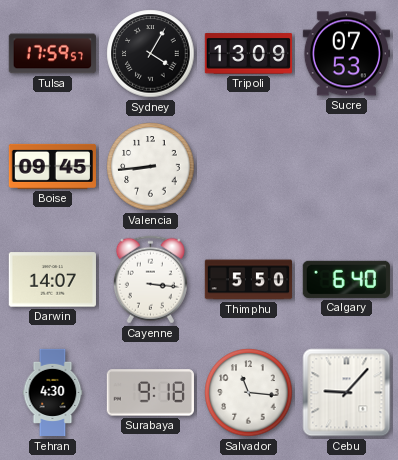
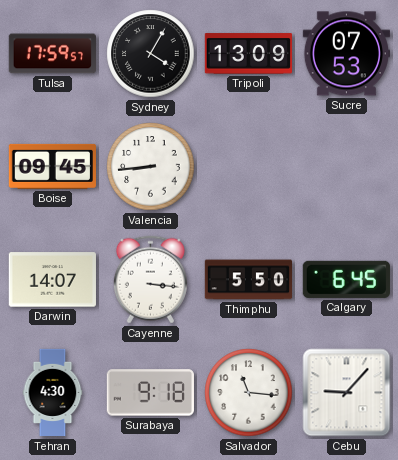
Calgary: 6:40 -> 6:45 (346, 279)
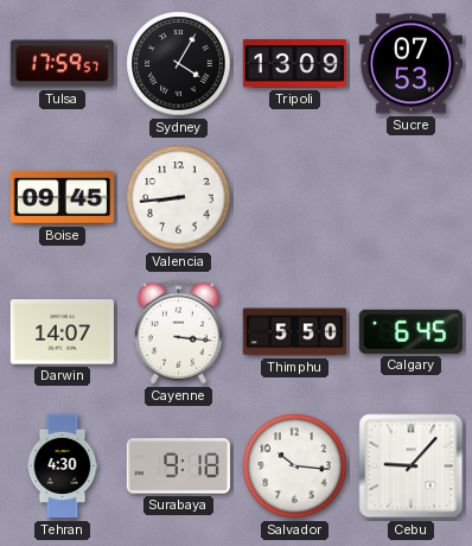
Salvador: 11:16 -> 10:16 (295, 466)
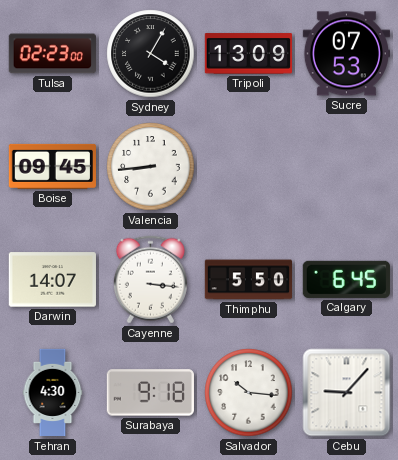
Tulsa: 17:59 -> 02:23 (52, 54)
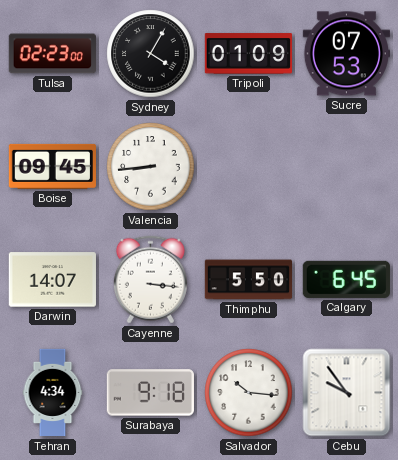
Tripoli: 13:09 -> 01:09 (248, 54)
Tehran: 4:30 -> 4:34 (53, 393)
Cebu: 9:07 -> 9:54 (347, 393)
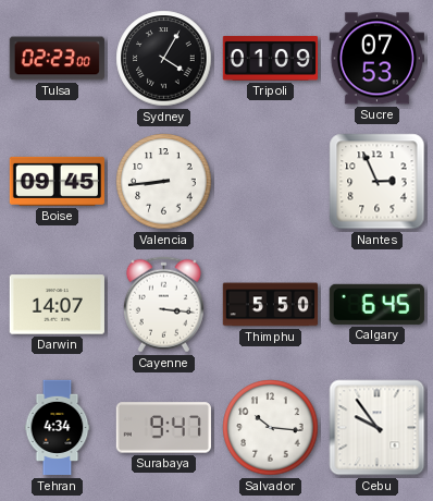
Nantes: none -> 2:56 (378, 182)
Surabaya: 9:18 -> 9:47 (163, 428)
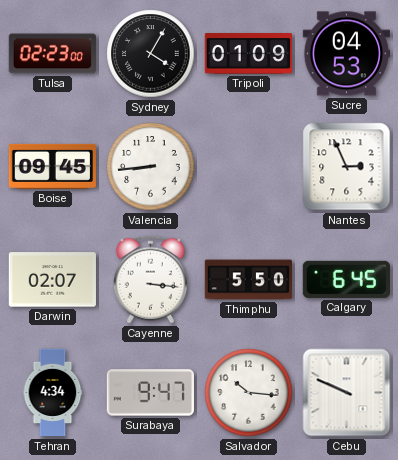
Sucre: 07:53 -> 04:53 (346, 54)
Darwin: 14:07 -> 02:07 (52, 280)
Cebu: 9:54 -> 9:49 (347, 393)
